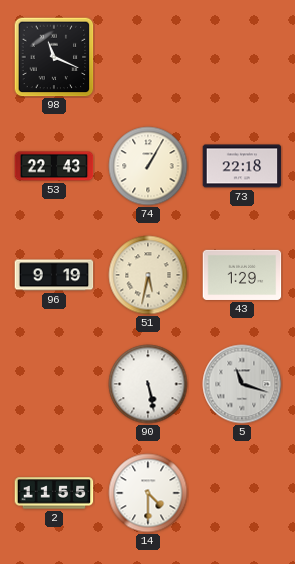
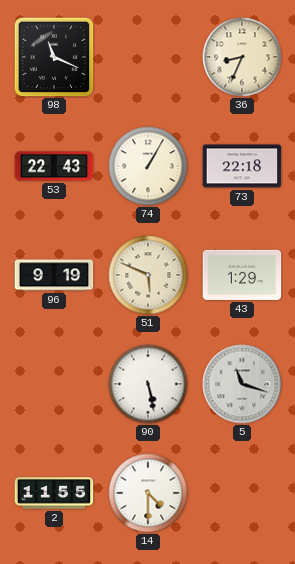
36: none -> 8:34 (242, 57)
51: 5:32 -> 5:49 (148, 275)
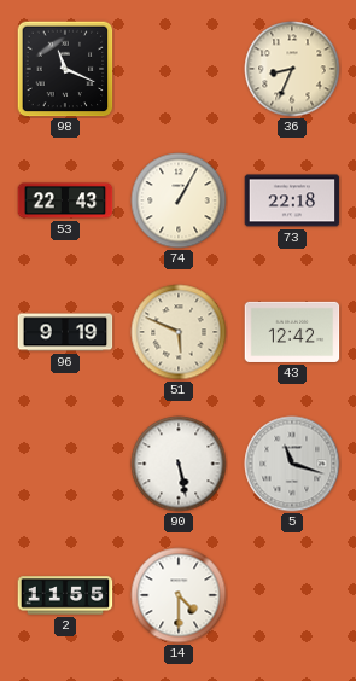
43: 1:29 -> 12:42 (292, 332)
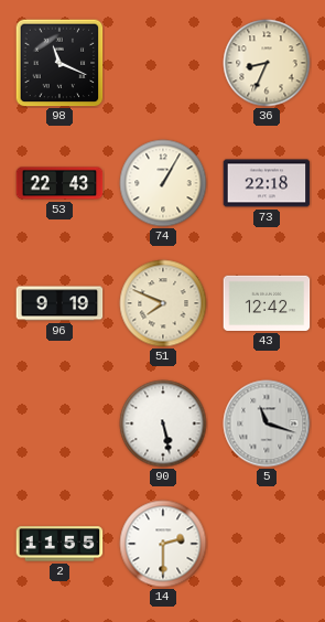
51: 5:49 -> 7:49 (163, 303)
14: 4:30 -> 2:30 (163, 544)
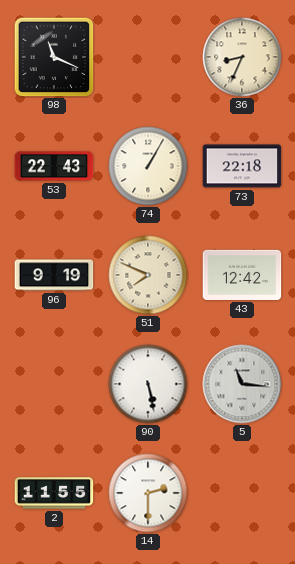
5: 11:18 -> 11:16 (242, 384)
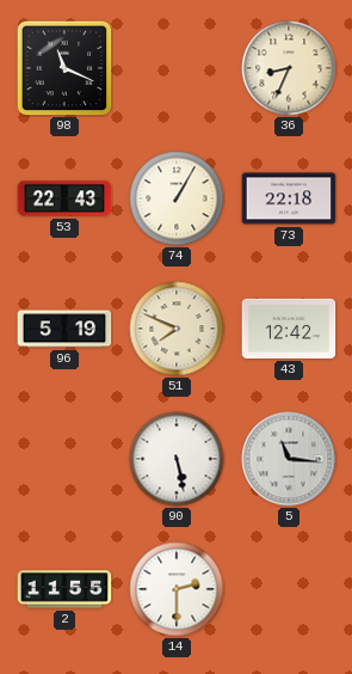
96: 9:19 -> 5:19 (64, 329)
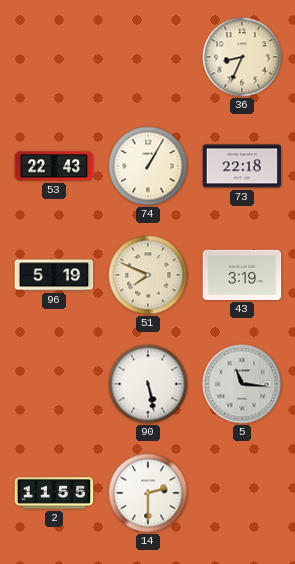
98: 11:19 -> none (64, 68)
43: 12:42 -> 3:19 (242, 275)
